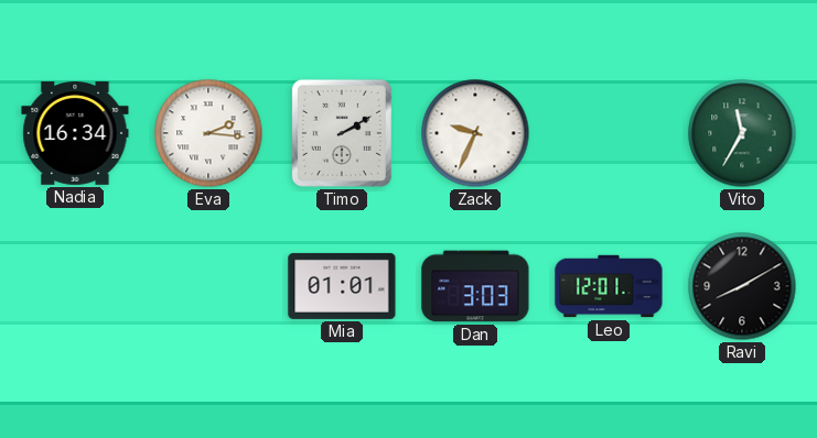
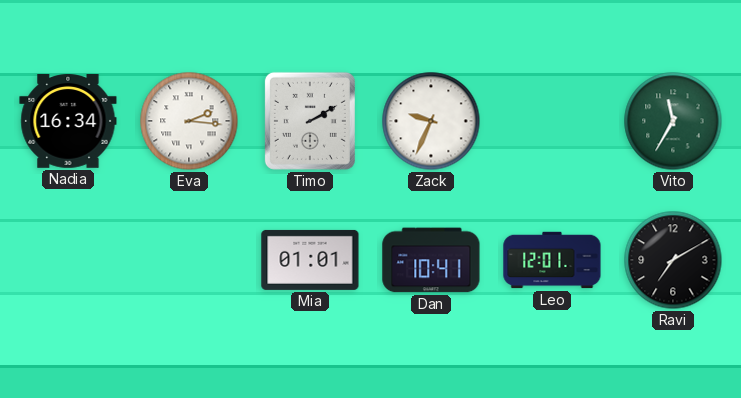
Dan: 3:03 -> 10:41 (431, 260)
Ravi: 8:10 -> 7:10 (673, 260)
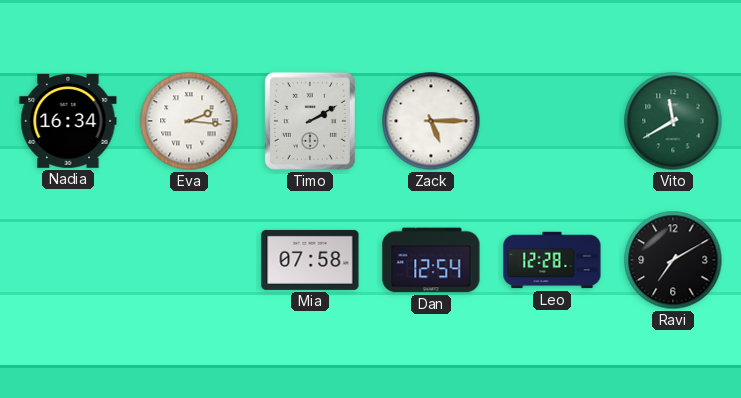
Zack: 9:34 -> 5:15 (431, 121)
Vito: 11:35 -> 11:40 (673, 121)
Mia: 01:01 -> 07:58 (310, 260)
Dan: 10:41 -> 12:54 (431, 260)
Leo: 12:01 -> 12:28 (552, 260)
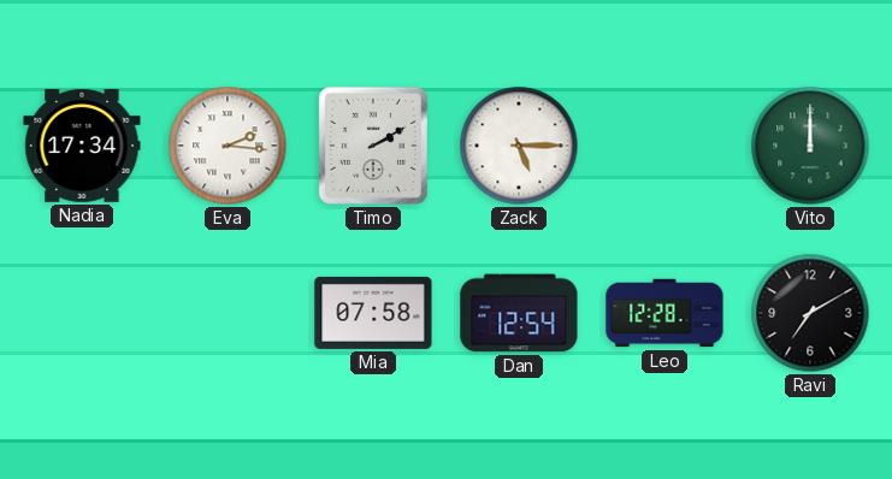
Nadia: 16:34 -> 17:34 (82, 147)
Vito: 11:40 -> 12:00 (810, 146)
